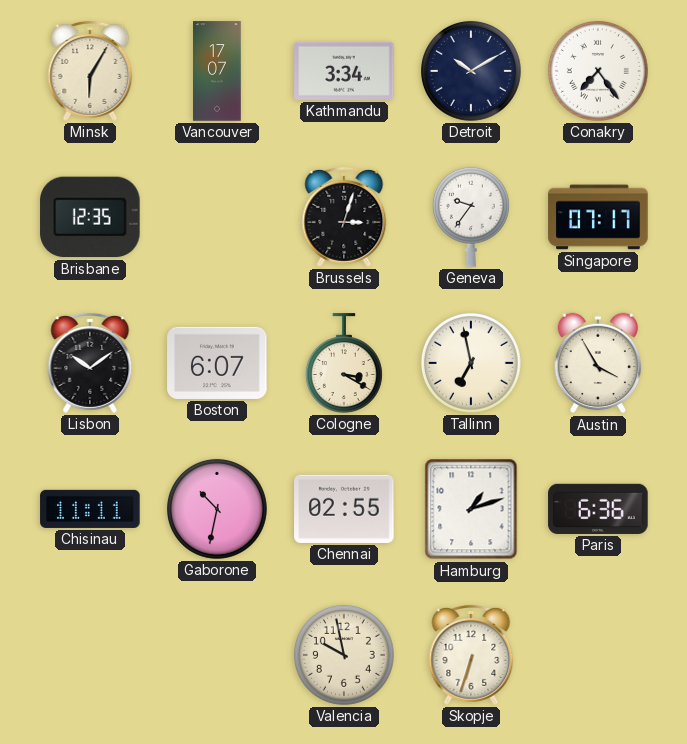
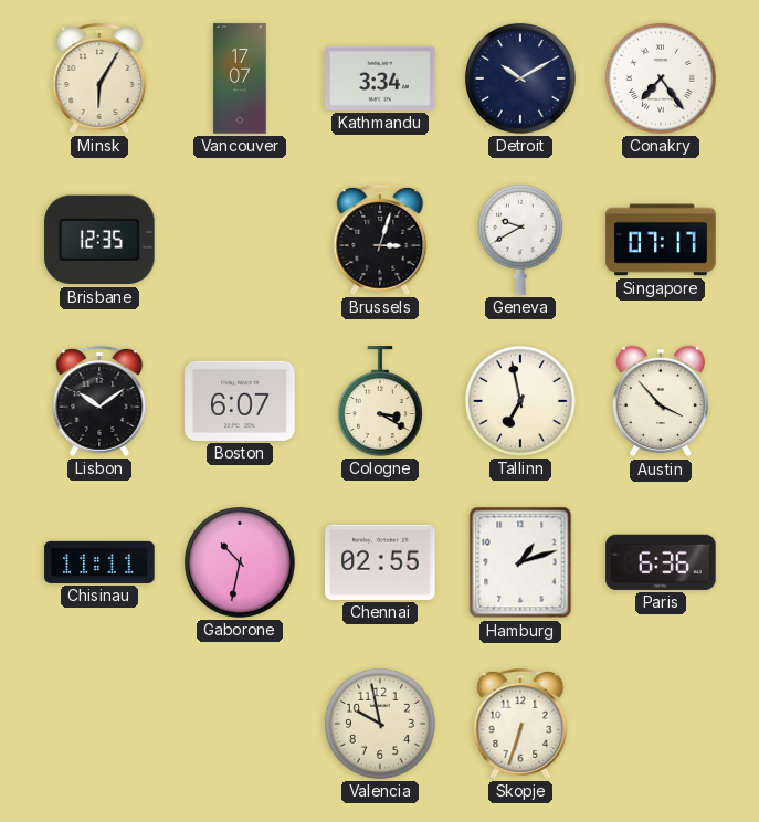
Geneva: 9:36 -> 9:40 (520, 240)
Austin: 3:55 -> 3:53 (661, 401)
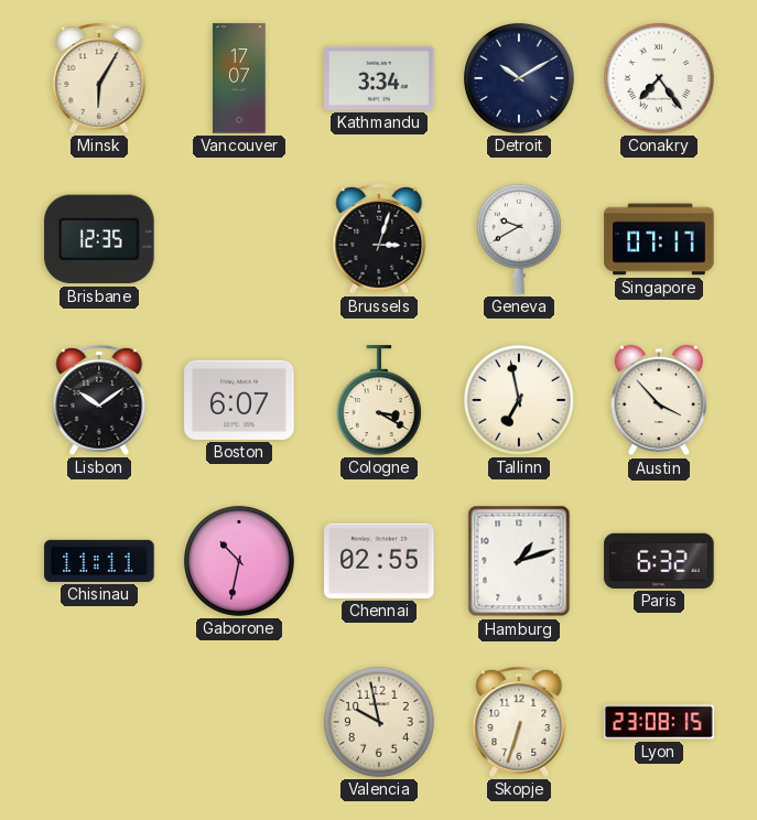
Paris: 6:36 -> 6:32 (659, 561)
Lyon: none -> 23:08 (659, 722)
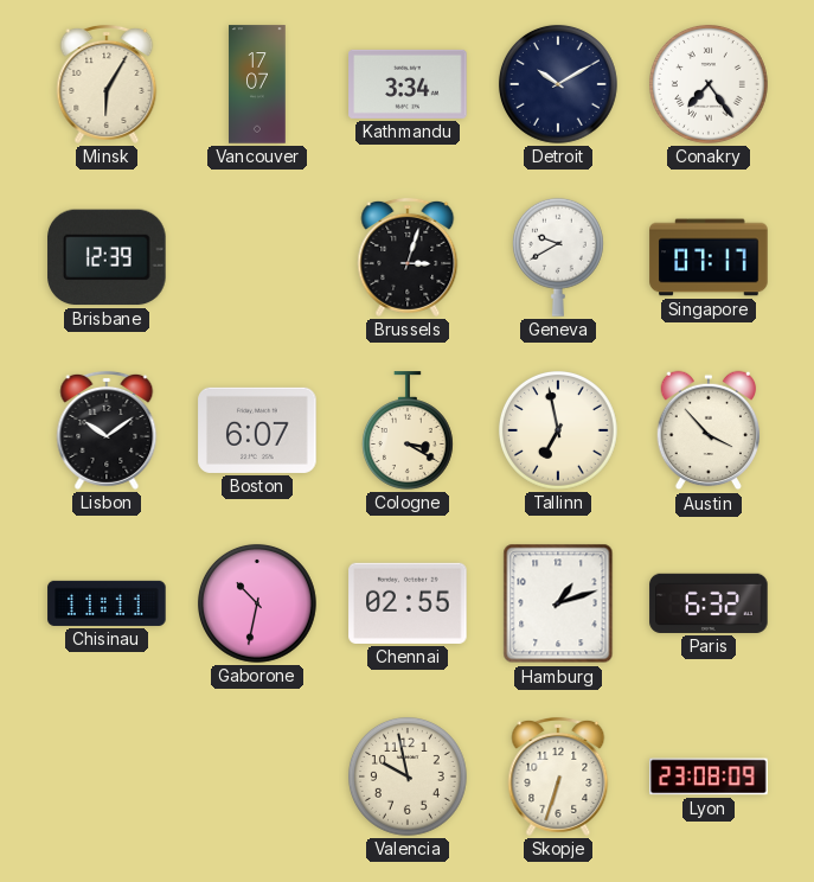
Brisbane: 12:35 -> 12:39 (107, 257)
Lyon: 23:08:15 -> 23:08:09 (709, 776)
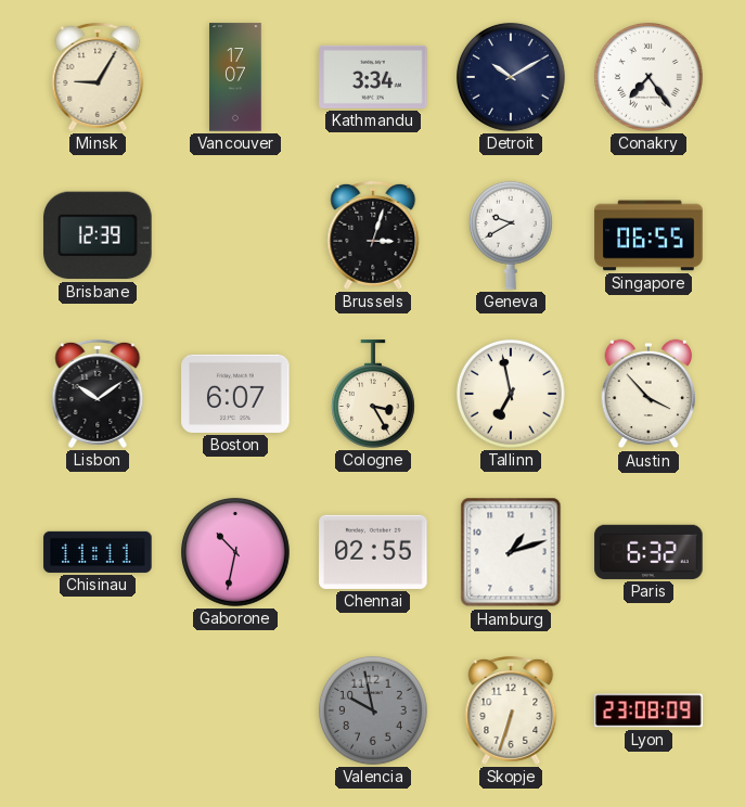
Minsk: 6:05 -> 9:05 (98, 77)
Singapore: 07:17 -> 06:55 (648, 235)
Cologne: 3:20 -> 3:25 (373, 394)
Valencia dial: cream -> grey (373, 710)
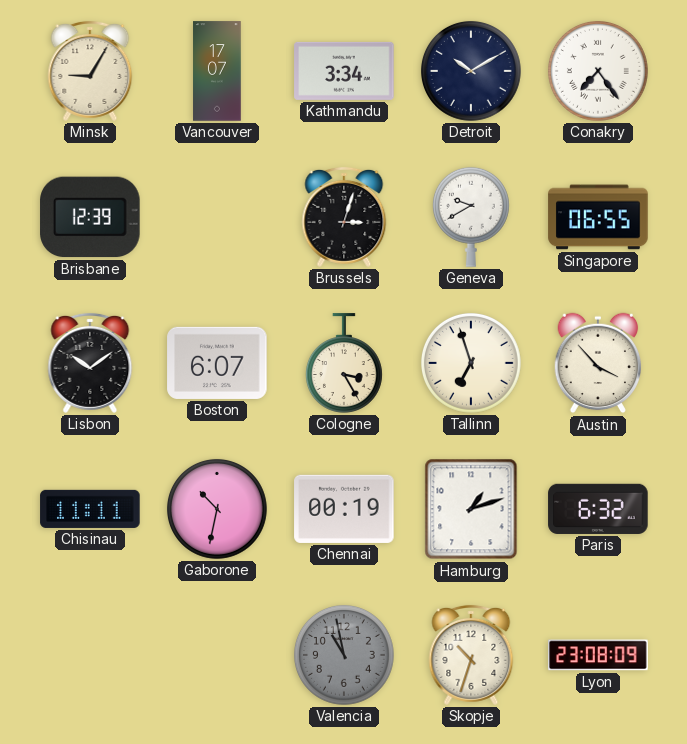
Tallinn: 6:58 -> 6:57 (471, 363)
Chennai: 02:55 -> 00:19 (344, 509)
Valencia: 9:58 -> 10:58 (344, 655)
Skopje: 6:33 -> 10:33 (471, 655)
